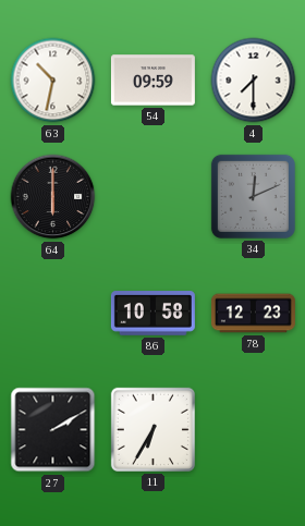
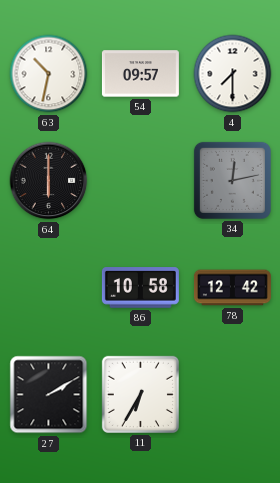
54: 09:59 -> 09:57 (140, 74)
34: 12:11 -> 12:13 (232, 180)
78: 12:23 -> 12:42 (232, 288)
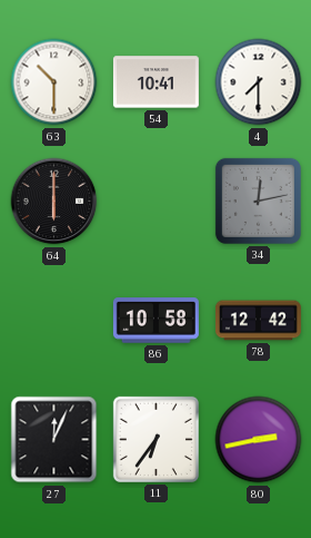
63: 10:32 -> 10:30 (54, 82)
54: 09:57 -> 10:41 (155, 82)
27: 2:10 -> 12:04 (54, 440)
11: 6:35 -> 6:36 (155, 439)
80: none -> 2:43 (259, 440)
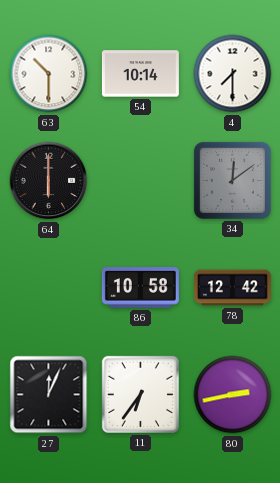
54: 10:41 -> 10:14 (140, 74)
34: 12:13 -> 12:09 (232, 180)
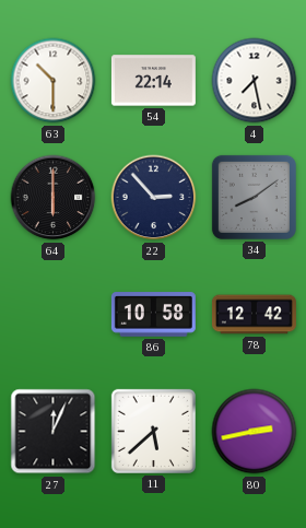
54: 10:14 -> 22:14 (153, 81)
4: 7:30 -> 7:28 (255, 81)
22: none -> 2:53 (154, 198)
34: 12:09 -> 8:09 (254, 197)
11: 6:36 -> 5:38 (153, 431)
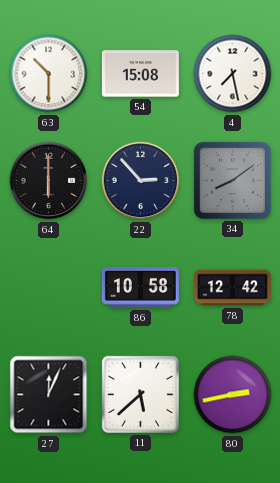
54: 22:14 -> 15:08 (140, 74)
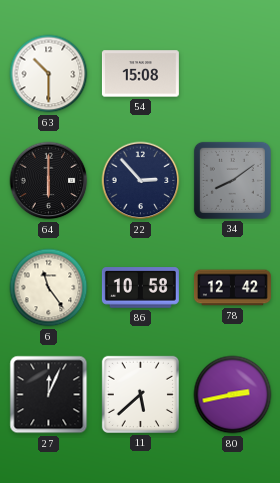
4: 7:28 -> none (233, 74)
6: none -> 11:24 (49, 288)
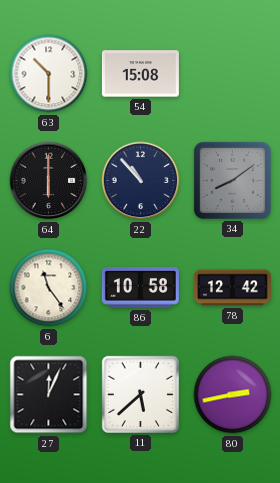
22: 2:53 -> 10:53 (141, 181)
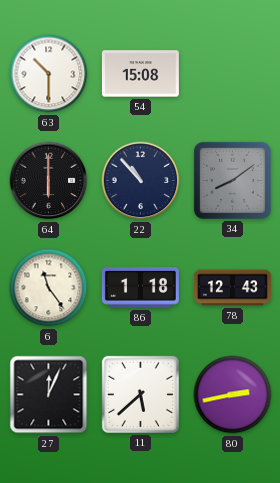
86: 10:58 -> 1:18 (140, 288)
78: 12:42 -> 12:43 (232, 288)
